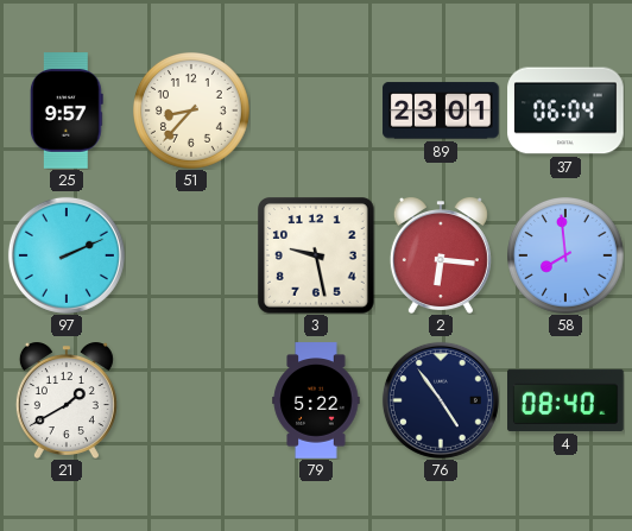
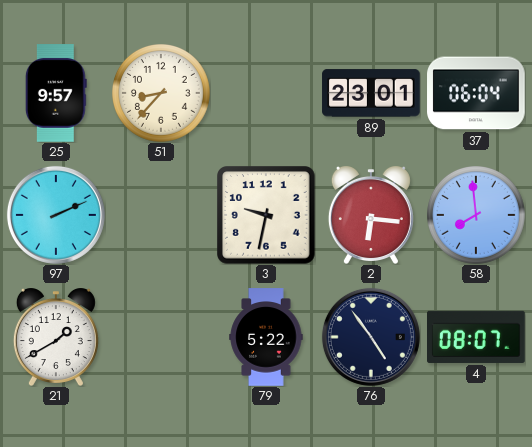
3: 9:28 -> 9:32 (266, 215)
4: 08:40 -> 08:07 (476, 337)
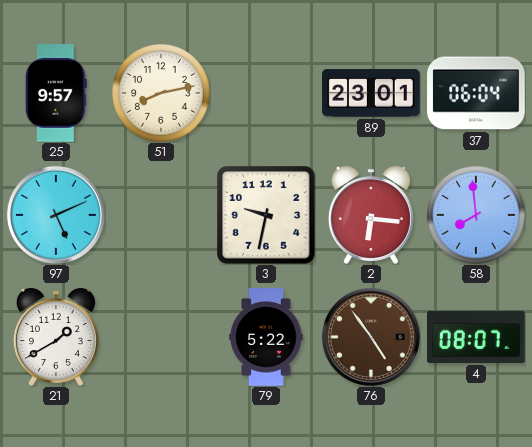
51: 8:37 -> 8:13 (162, 94)
97: 2:11 -> 5:11 (56, 215)
76 dial: navy -> brown (371, 337)
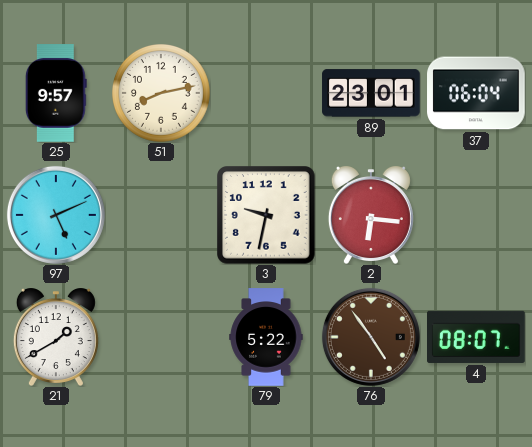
58: 7:59 -> none (477, 216)
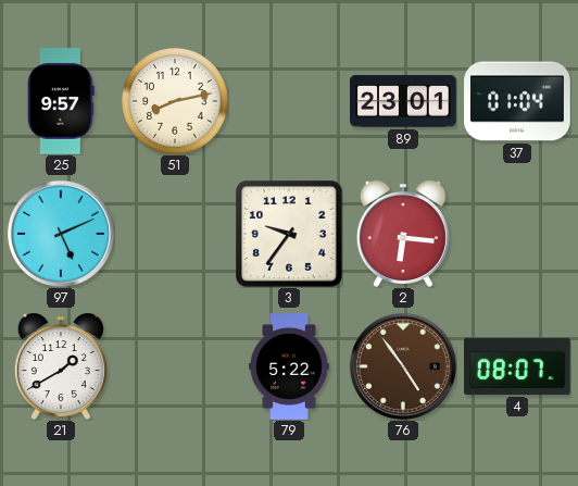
37: 06:04 -> 01:04 (517, 101)
3: 9:32 -> 9:36 (289, 234)
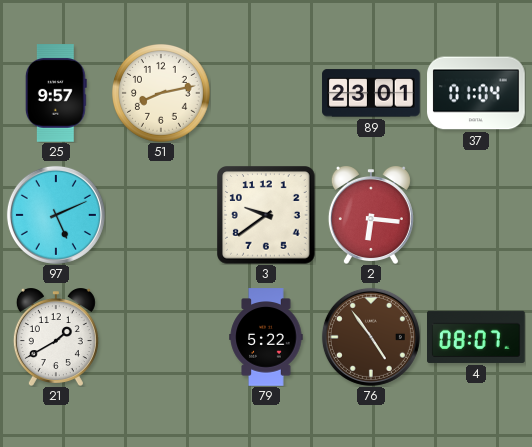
3: 9:36 -> 9:39 (266, 215)
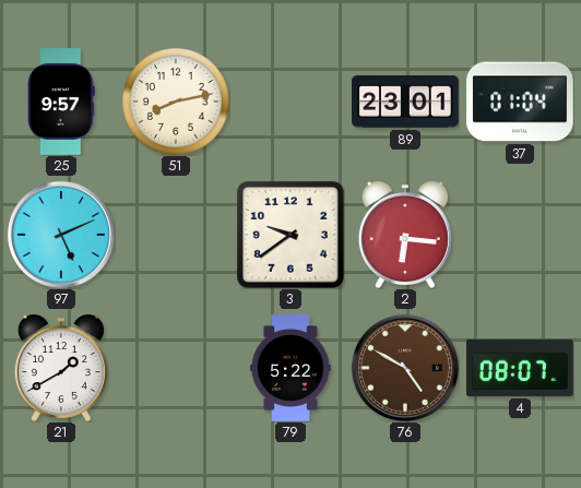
76: 4:54 -> 4:50 (405, 368)
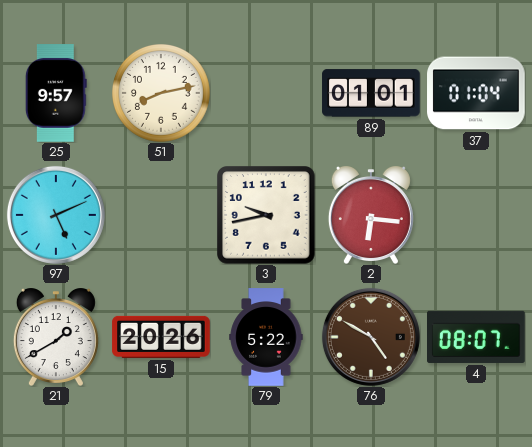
89: 23:01 -> 01:01 (371, 93)
3: 9:39 -> 9:43 (266, 215)
15: none -> 20:26 (161, 337)
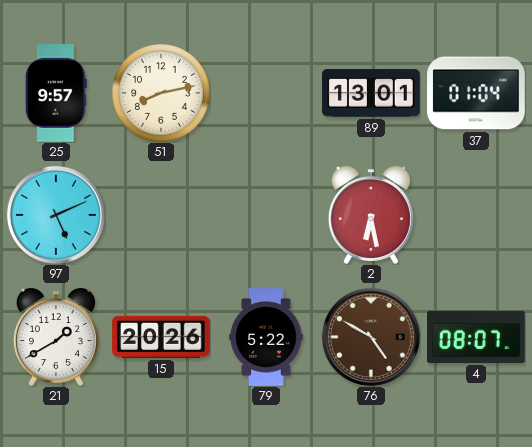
89: 01:01 -> 13:01 (371, 93)
3: 9:43 -> none (266, 215)
2: 6:16 -> 6:28 (371, 215)
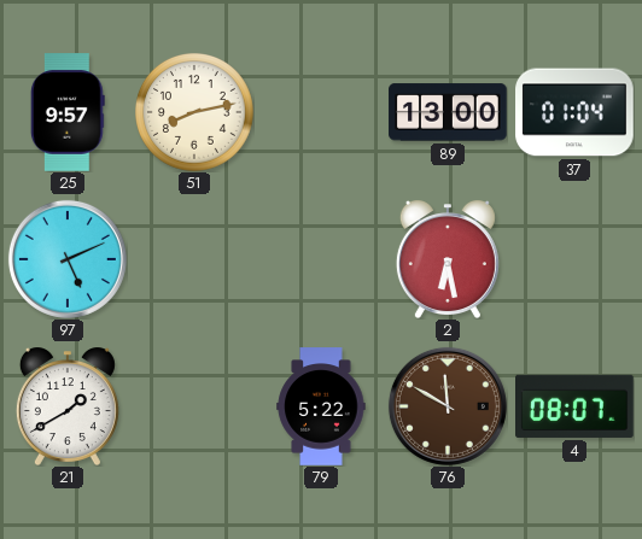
89: 13:01 -> 13:00 (448, 112)
15: 20:26 -> none (161, 337)
76: 4:50 -> 11:50 (448, 406)
